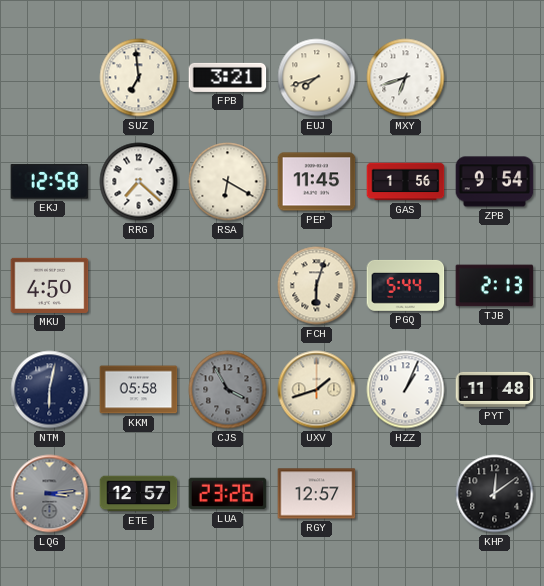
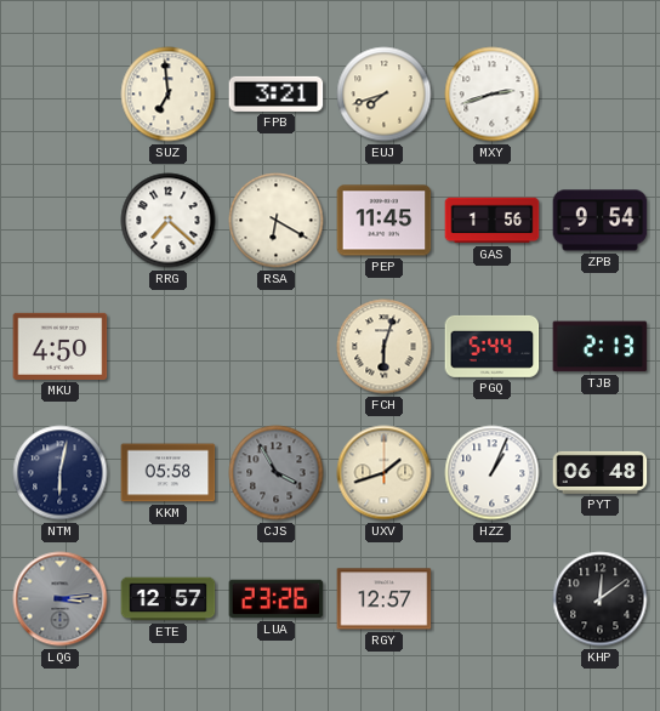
MXY: 6:42 -> 2:42 (493, 95)
EKJ: 12:58 -> none (50, 182)
PYT: 11:48 -> 06:48 (601, 472)
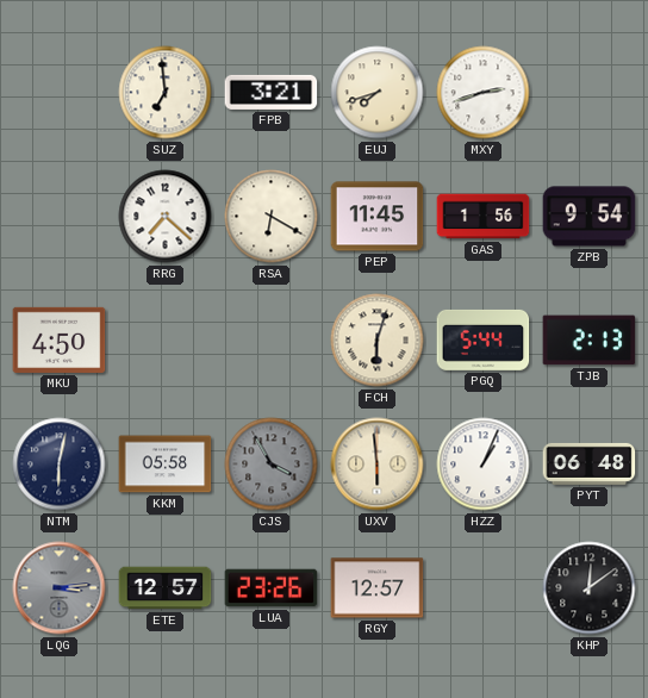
UXV: 1:42 -> 5:59 (378, 465)
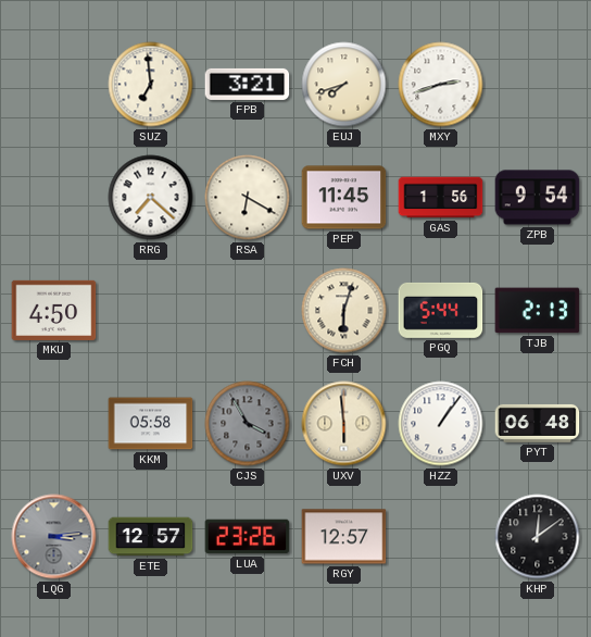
NTM: 6:02 -> none (60, 465)
HZZ: 1:04 -> 1:06 (441, 424)
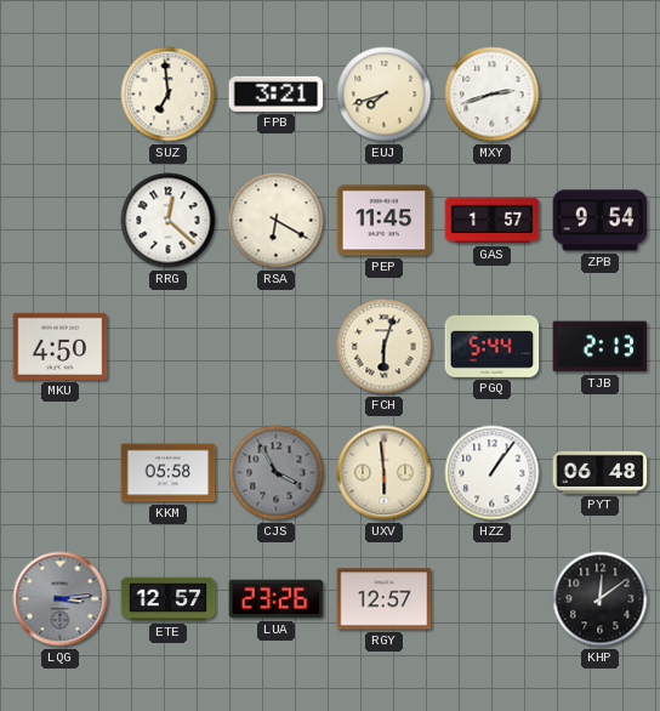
RRG: 7:22 -> 12:22 (169, 221)
GAS: 1:56 -> 1:57 (493, 221)
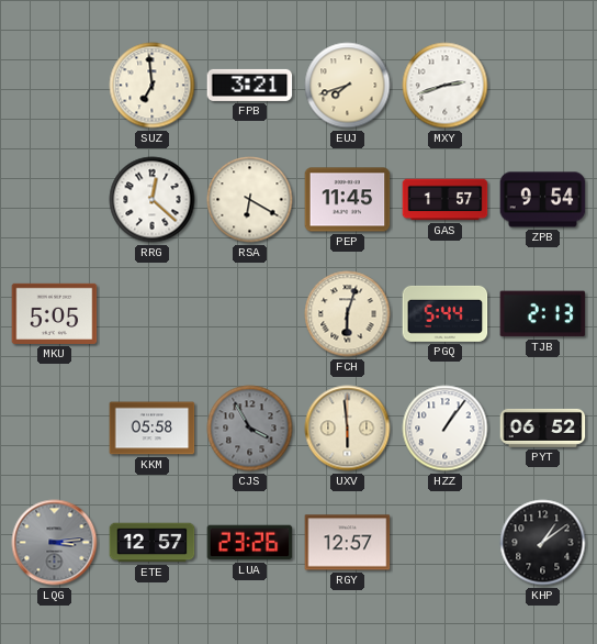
MKU: 4:50 -> 5:05 (55, 313)
PYT: 06:48 -> 06:52 (543, 428)
KHP: 12:09 -> 1:09 (543, 543)
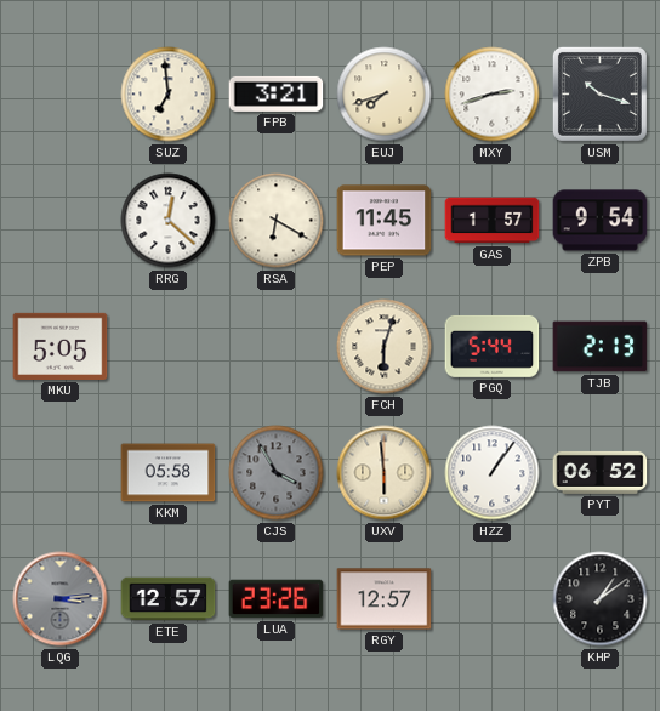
USM: none -> 10:18 (599, 93)
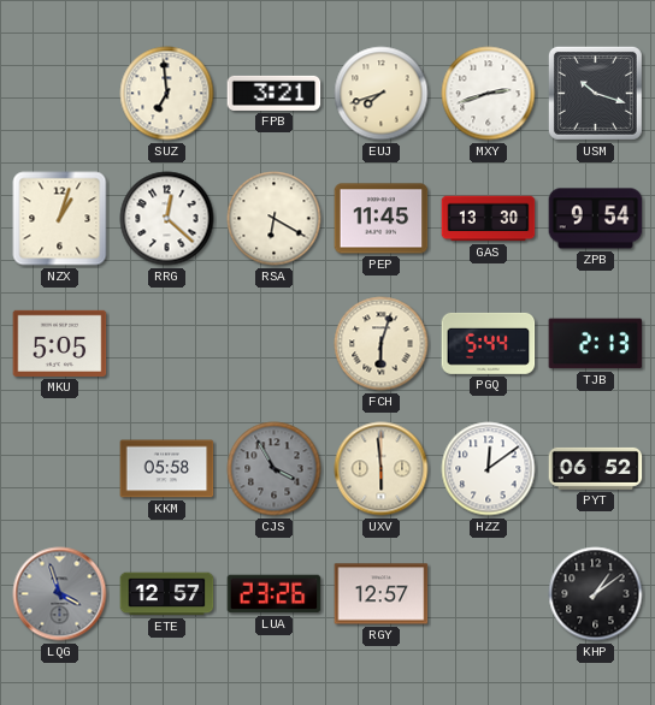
NZX: none -> 1:03 (60, 219)
GAS: 1:57 -> 13:30 (489, 219)
HZZ: 1:06 -> 12:09 (489, 469)
LQG: 3:14 -> 3:57 (60, 594)
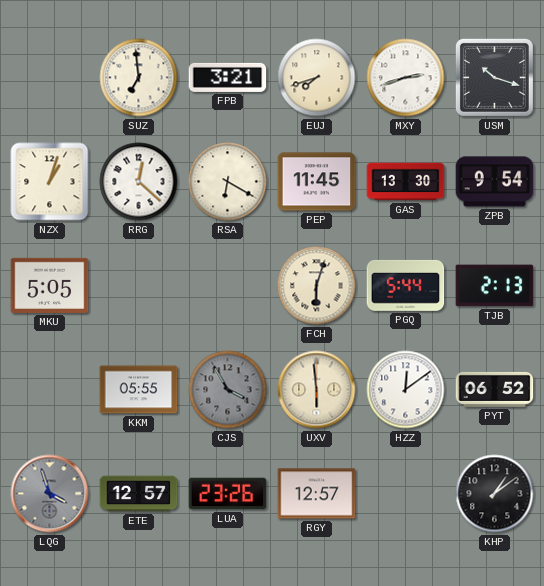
KKM: 05:58 -> 05:55 (139, 390)
